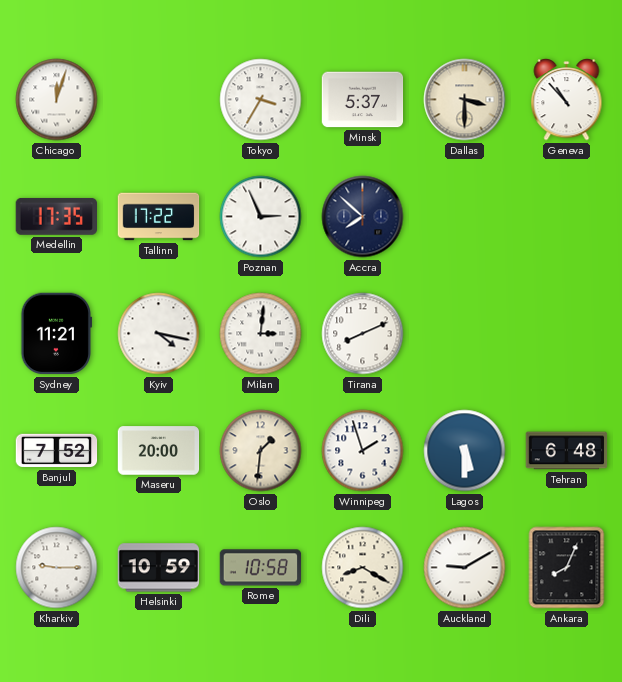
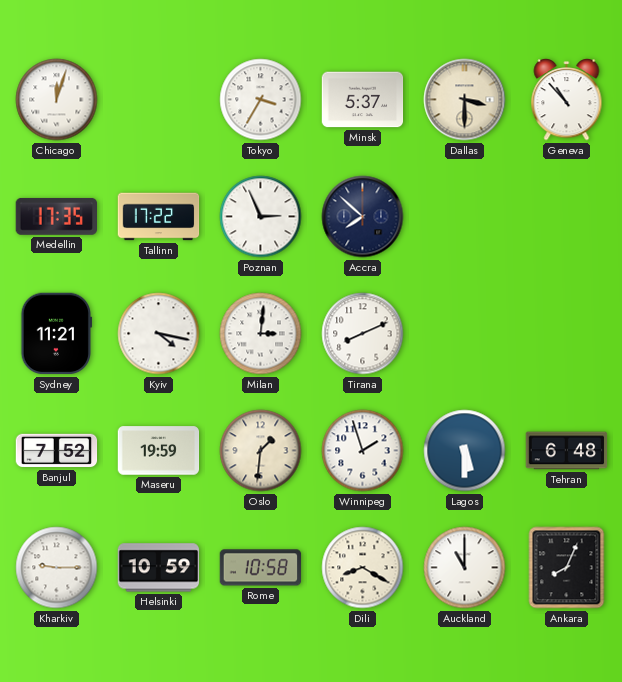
Maseru: 20:00 -> 19:59 (159, 451)
Auckland: 9:10 -> 11:00 (465, 568)
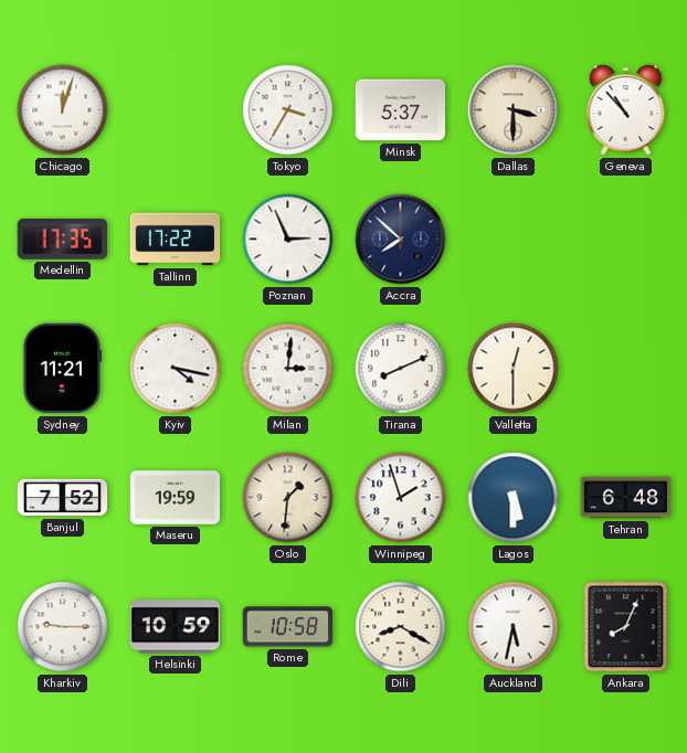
Valletta: none -> 12:30 (514, 369)
Auckland: 11:00 -> 5:32 (514, 627)
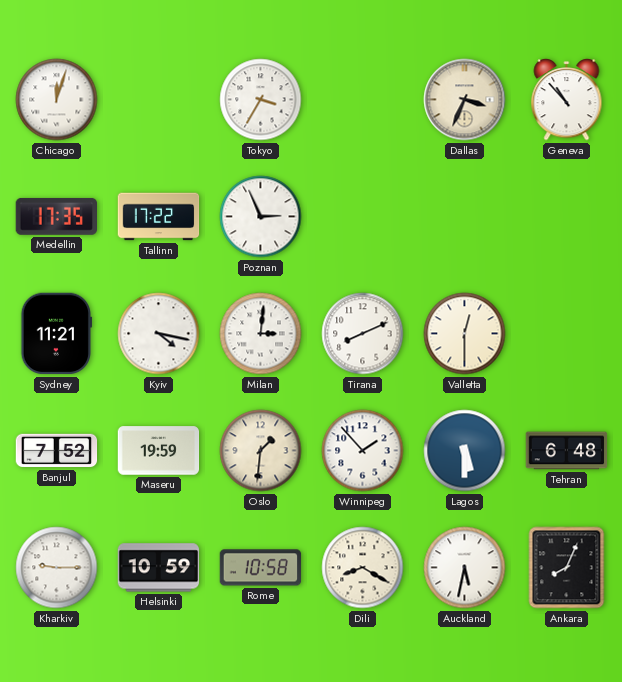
Minsk: 5:37 -> none (401, 110)
Dallas: 3:30 -> 3:34 (465, 100)
Accra: 7:52 -> none (401, 240)
Winnipeg: 1:57 -> 1:53 (363, 451)
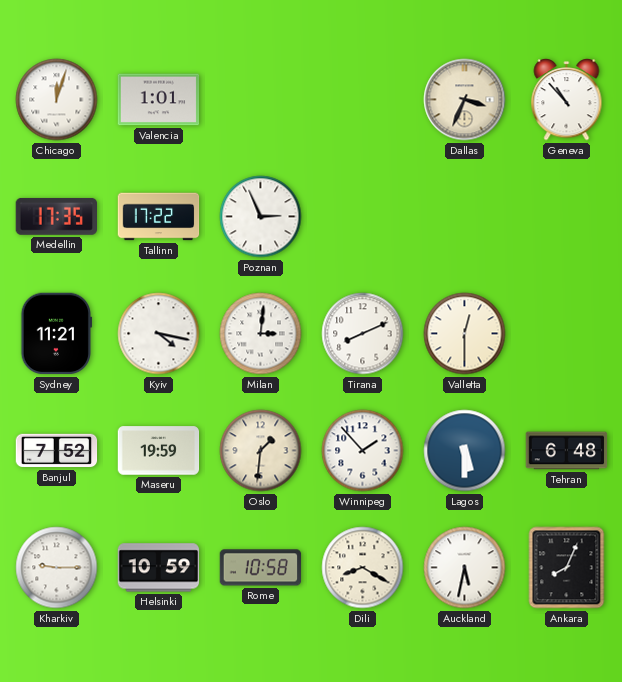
Valencia: none -> 1:01 (159, 100)
Tokyo: 3:35 -> none (261, 100)
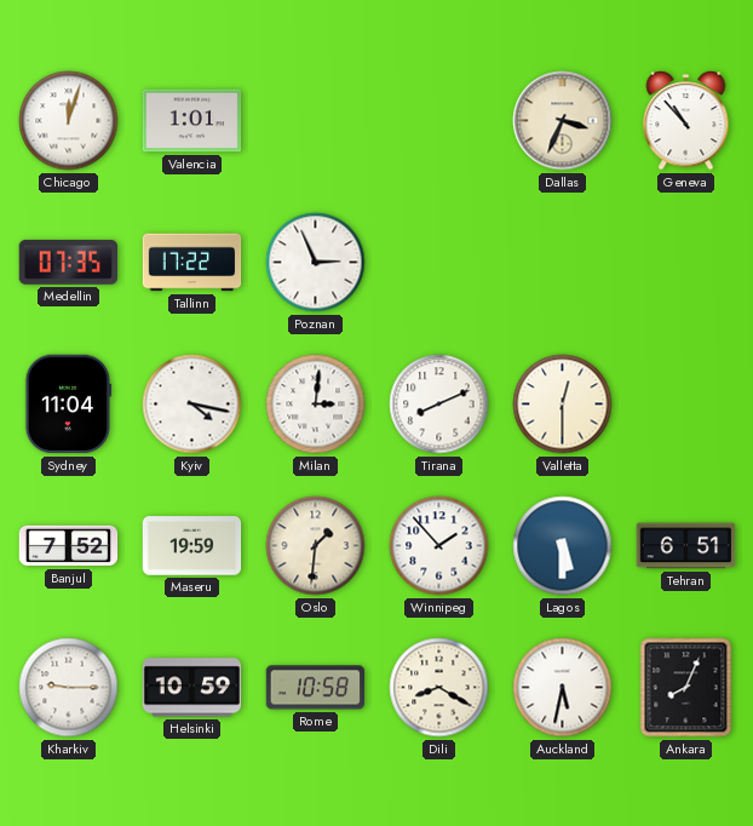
Medellin: 17:35 -> 07:35 (68, 262)
Sydney: 11:21 -> 11:04 (69, 405)
Tehran: 6:48 -> 6:51 (686, 546)
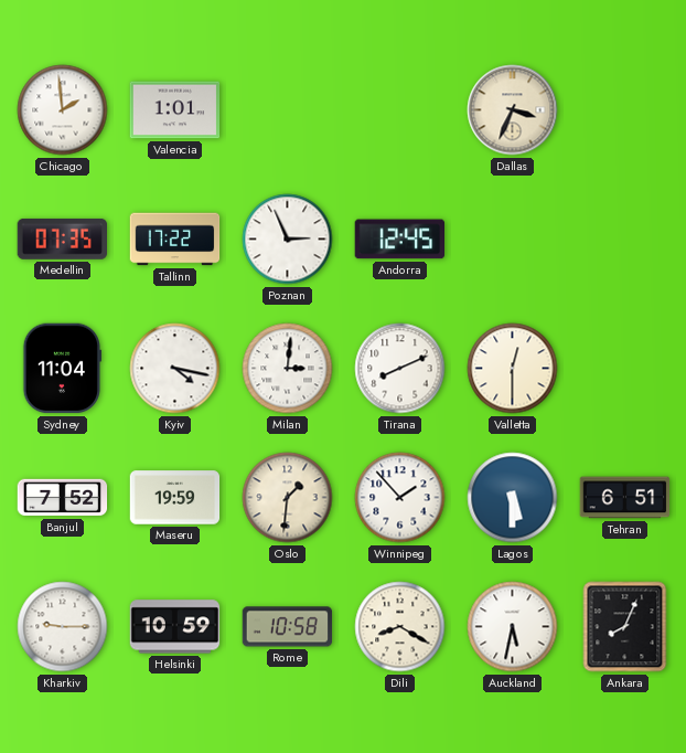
Chicago: 12:03 -> 1:59 (63, 110)
Geneva: 10:53 -> none (686, 121)
Andorra: none -> 12:45 (399, 240)
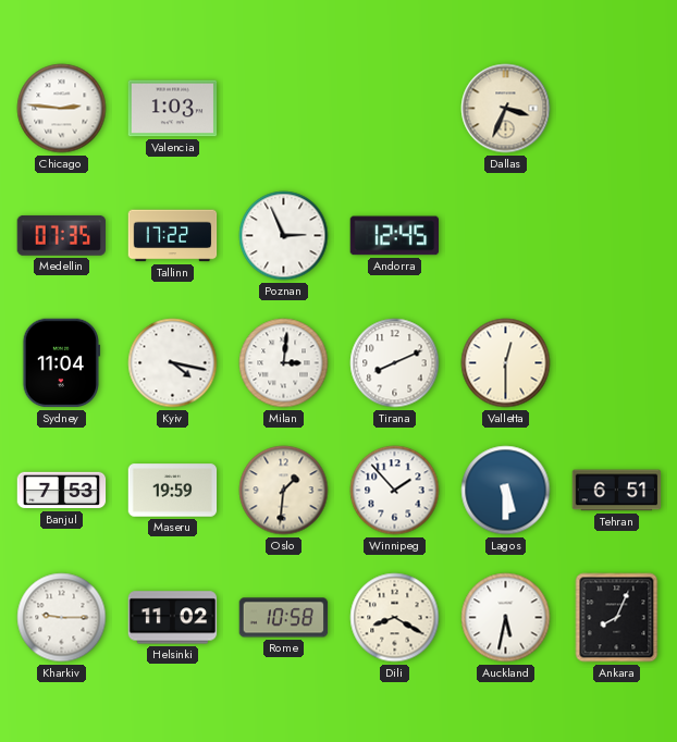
Chicago: 1:59 -> 2:46 (62, 109)
Valencia: 1:01 -> 1:03 (173, 109)
Banjul: 7:52 -> 7:53 (62, 491)
Helsinki: 10:59 -> 11:02 (173, 618)
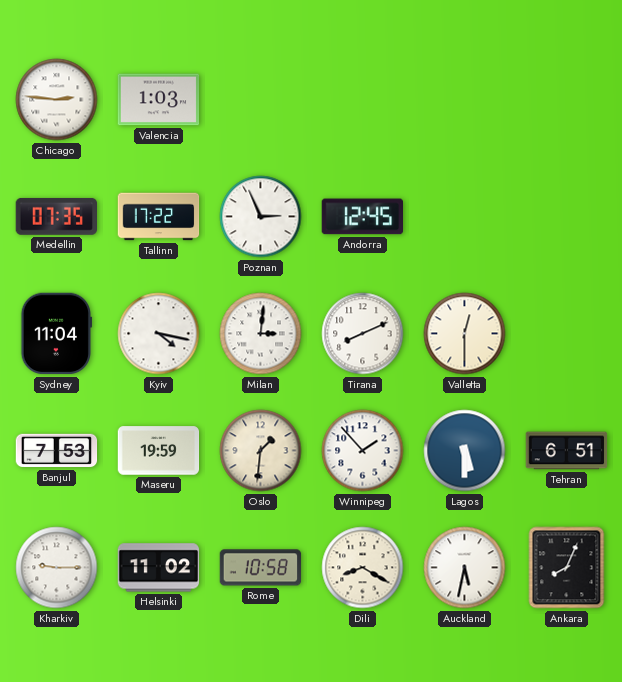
Dallas: 3:34 -> none (506, 109)
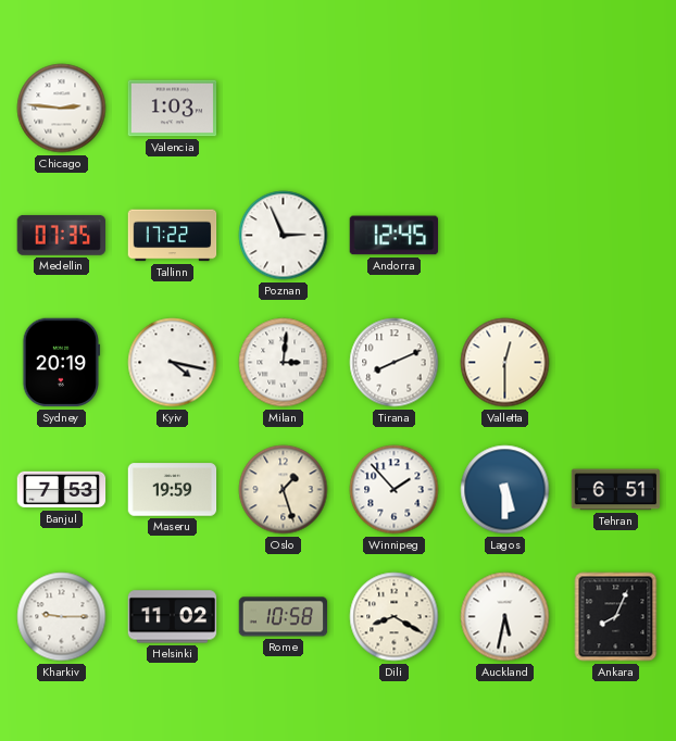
Sydney: 11:04 -> 20:19 (62, 363)
Oslo: 1:31 -> 1:27 (284, 490)
